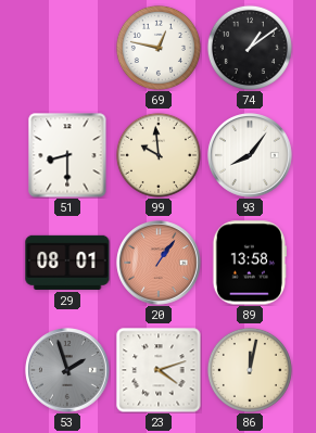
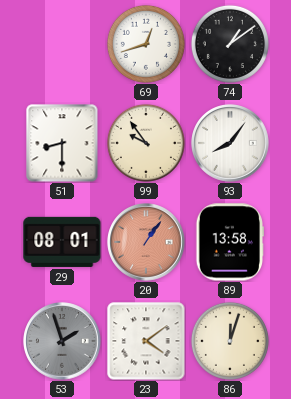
69: 12:47 -> 12:42 (146, 44)
99: 9:59 -> 9:54 (146, 143)
23: 4:12 -> 4:09 (146, 341)
86: 12:02 -> 12:03 (230, 341)
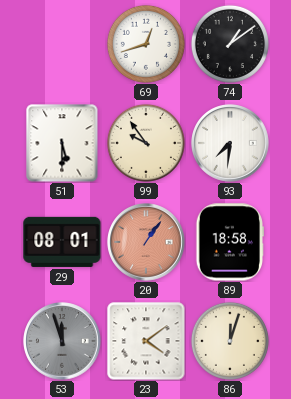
51: 8:30 -> 5:30 (62, 143)
93: 8:06 -> 7:31 (230, 143)
89: 13:58 -> 18:58 (229, 242)
53: 1:57 -> 11:57 (62, 341)
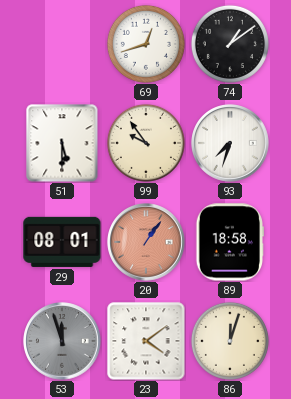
93: 7:31 -> 7:33 (230, 143)
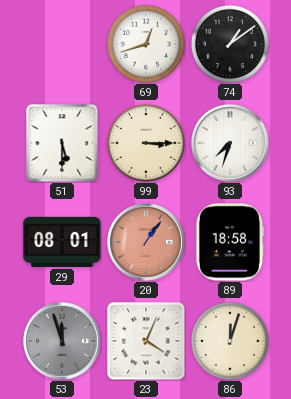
99: 9:54 -> 3:15 (146, 143)
23: 4:09 -> 4:04 (146, 341)
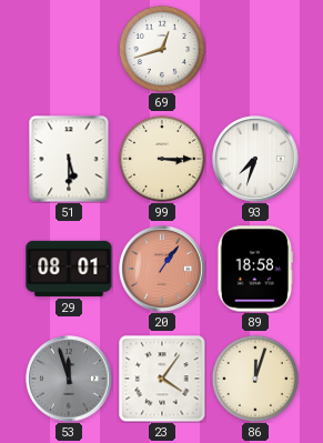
74: 1:09 -> none (230, 44)
23: 4:04 -> 4:06 (162, 379)
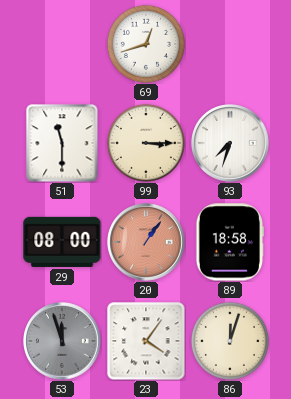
51: 5:30 -> 11:30 (62, 143)
29: 08:01 -> 08:00 (62, 242)
